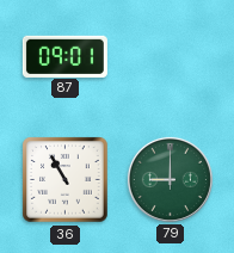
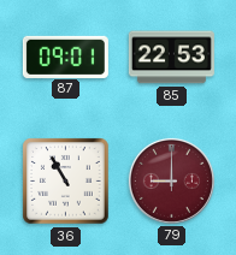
85: none -> 22:53 (171, 58)
79 dial: green -> burgundy (171, 180)
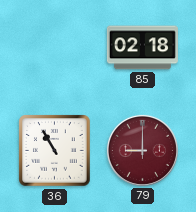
87: 09:01 -> none (65, 57)
85: 22:53 -> 02:18 (142, 48)
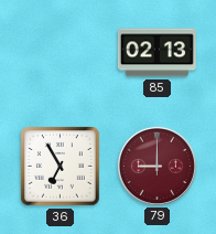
85: 02:18 -> 02:13 (156, 53)
36: 10:55 -> 6:55 (61, 167)
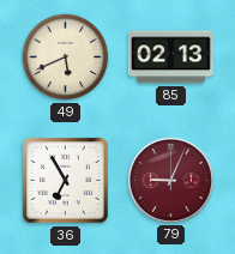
49: none -> 5:41 (66, 58)
79: 9:00 -> 9:04 (170, 180)
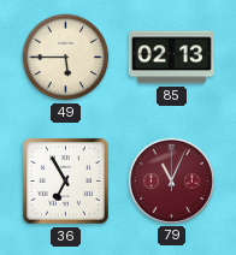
49: 5:41 -> 5:45 (66, 58)
79: 9:04 -> 11:04 (171, 180)
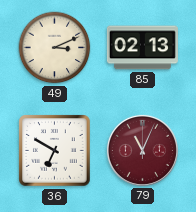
49: 5:45 -> 3:11 (55, 48)
36: 6:55 -> 6:50 (55, 151)
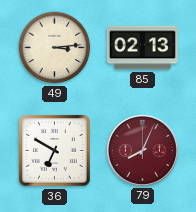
49: 3:11 -> 3:14 (55, 48)
79: 11:04 -> 8:04 (142, 150)
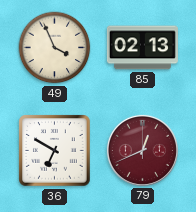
49: 3:14 -> 3:56 (55, 48)
79: 8:04 -> 12:41 (142, 150)
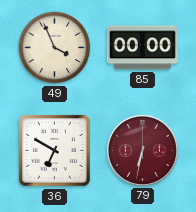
85: 02:13 -> 00:00 (142, 48)
79: 12:41 -> 6:32 (142, 150)
